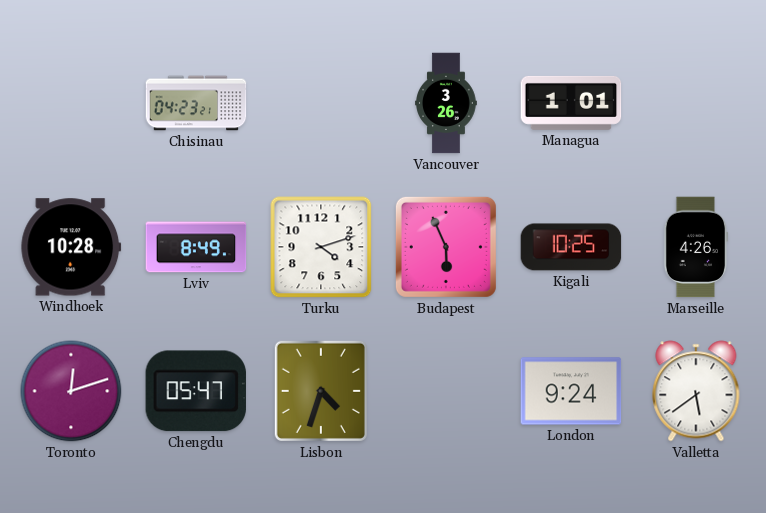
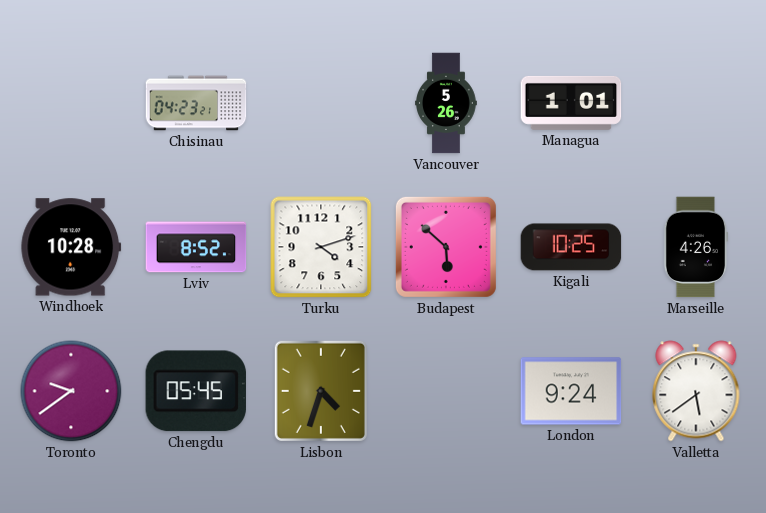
Vancouver: 3:26 -> 5:26 (446, 103)
Lviv: 8:49 -> 8:52 (196, 247)
Budapest: 5:56 -> 5:52 (446, 247)
Toronto: 12:12 -> 9:39 (71, 391)
Chengdu: 05:47 -> 05:45 (196, 391)
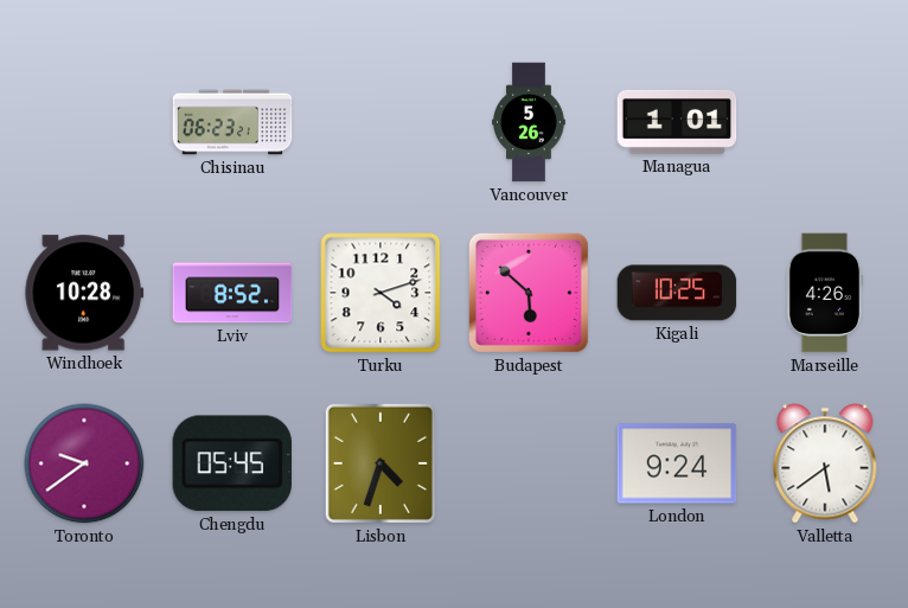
Chisinau: 04:23 -> 06:23 (232, 122)
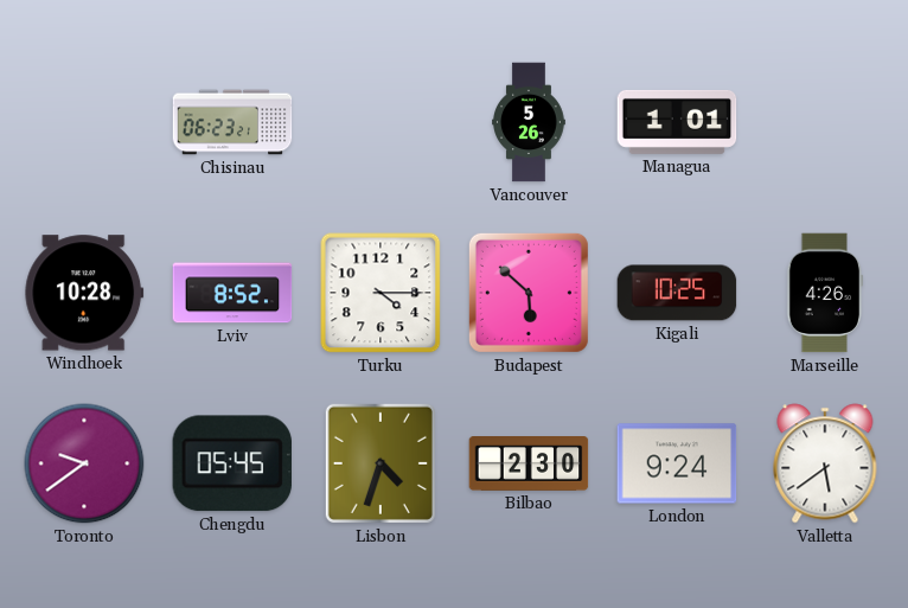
Turku: 4:12 -> 4:15 (381, 293)
Bilbao: none -> 2:30 (529, 465)
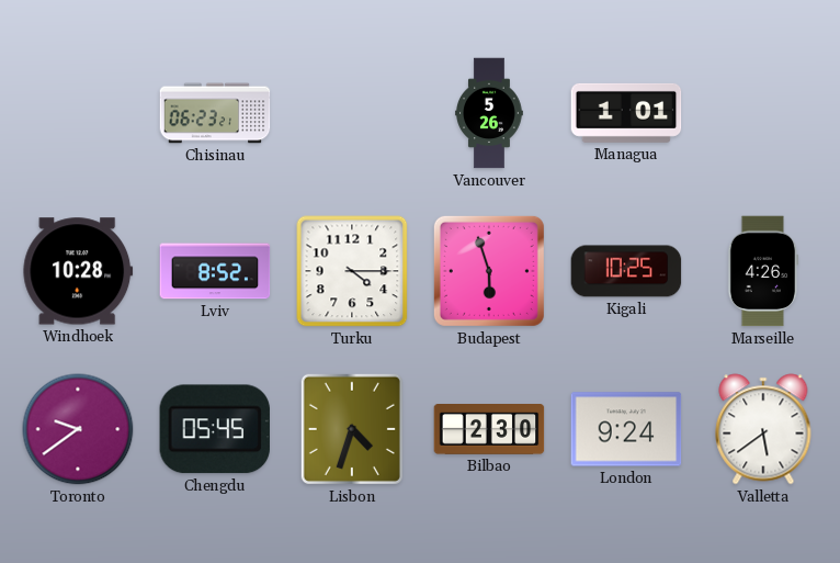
Budapest: 5:52 -> 5:57 (489, 271)
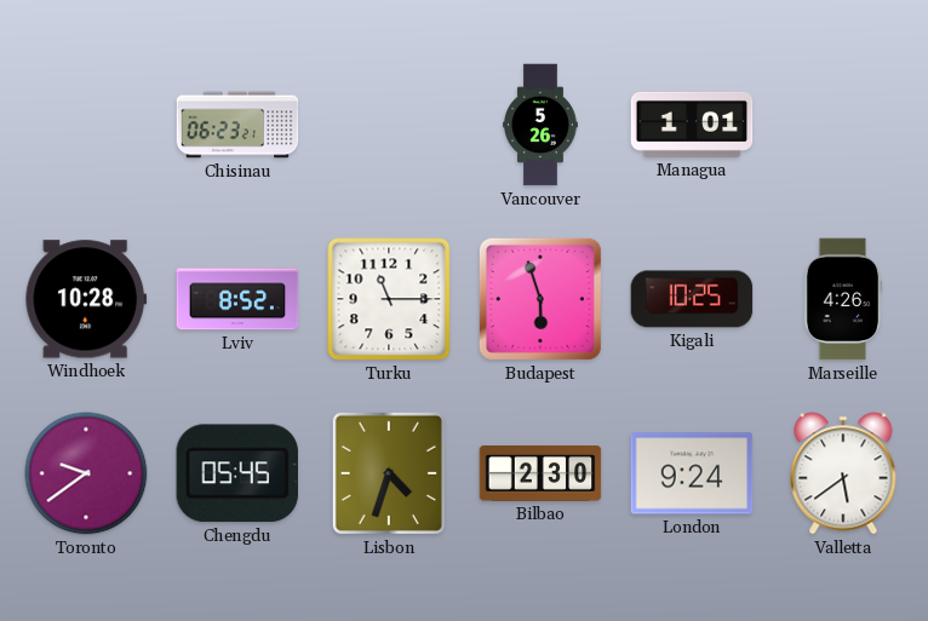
Turku: 4:15 -> 11:15 (389, 299)
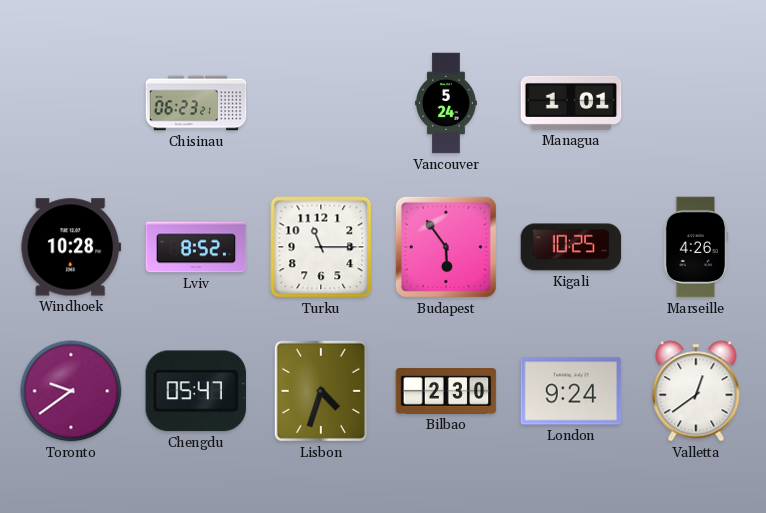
Vancouver: 5:26 -> 5:24 (446, 103)
Budapest: 5:57 -> 5:54 (446, 247)
Chengdu: 05:45 -> 05:47 (196, 391)
Valletta: 5:39 -> 12:39 (696, 391)
